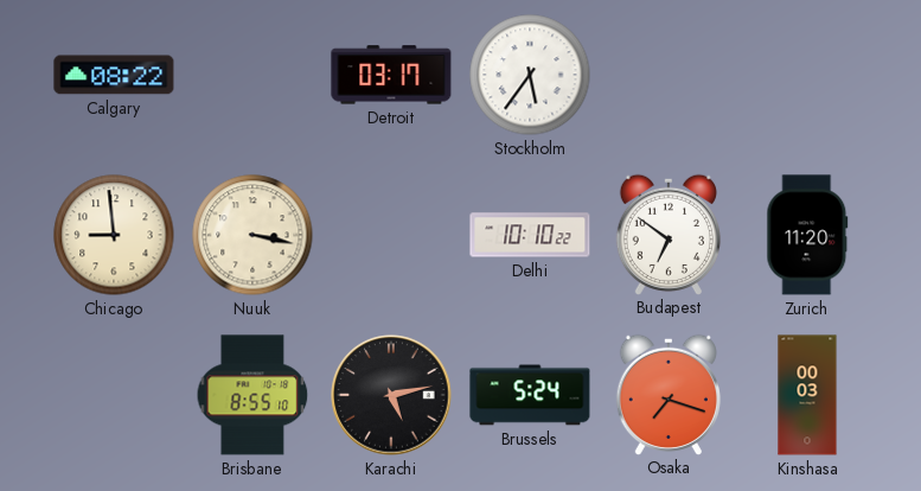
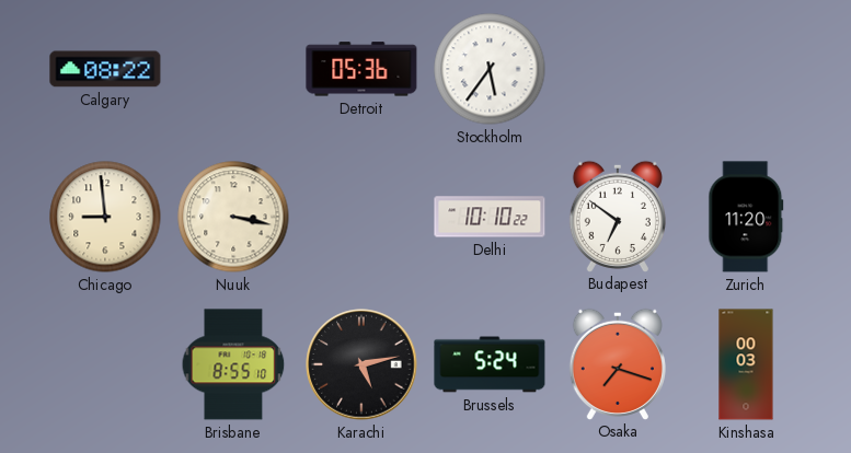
Detroit: 03:17 -> 05:36 (361, 69)
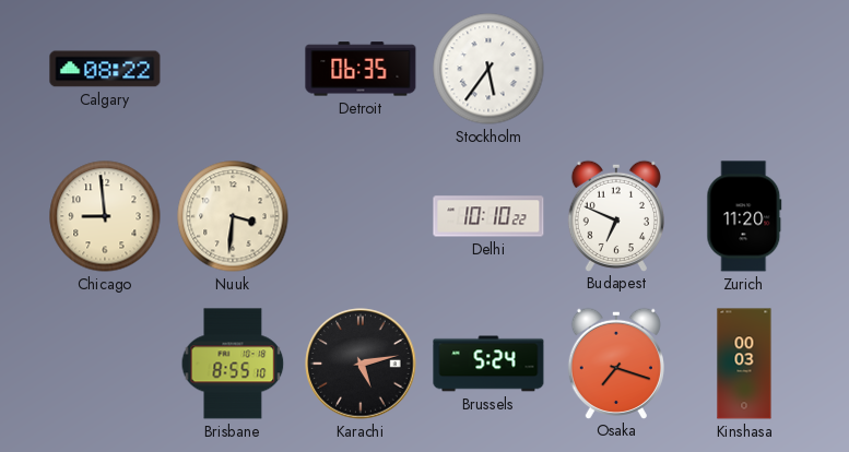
Detroit: 05:36 -> 06:35 (361, 69)
Nuuk: 3:17 -> 3:31 (233, 216)
Budapest: 6:51 -> 6:49 (616, 215)
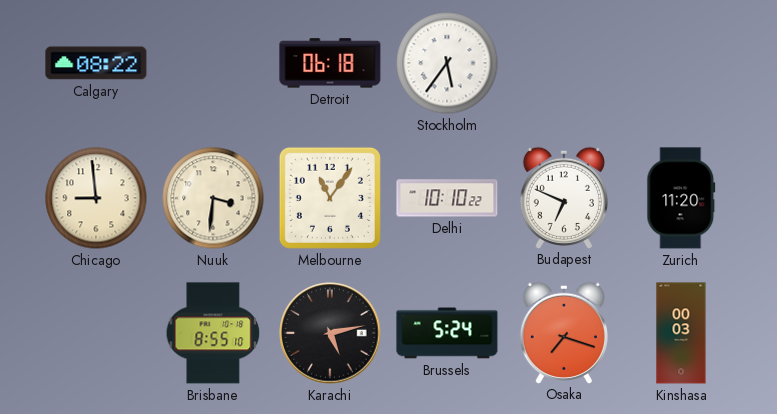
Detroit: 06:35 -> 06:18 (330, 63)
Melbourne: none -> 11:06 (330, 198)
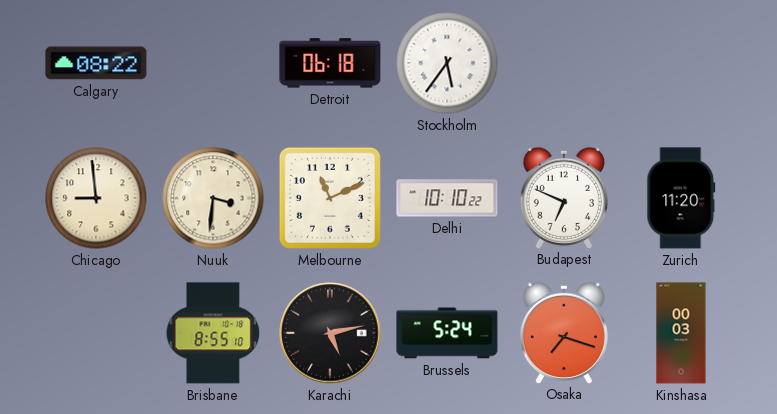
Melbourne: 11:06 -> 11:11 (330, 198)
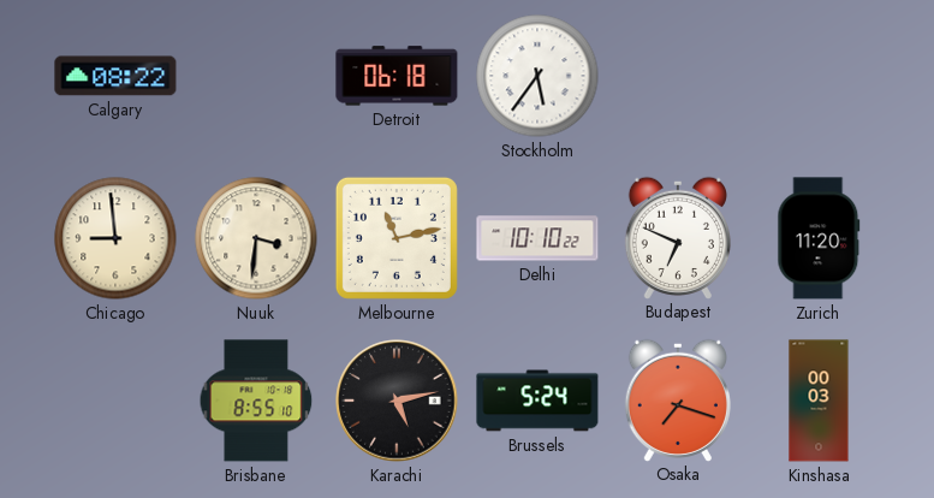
Melbourne: 11:11 -> 11:13 (397, 238)
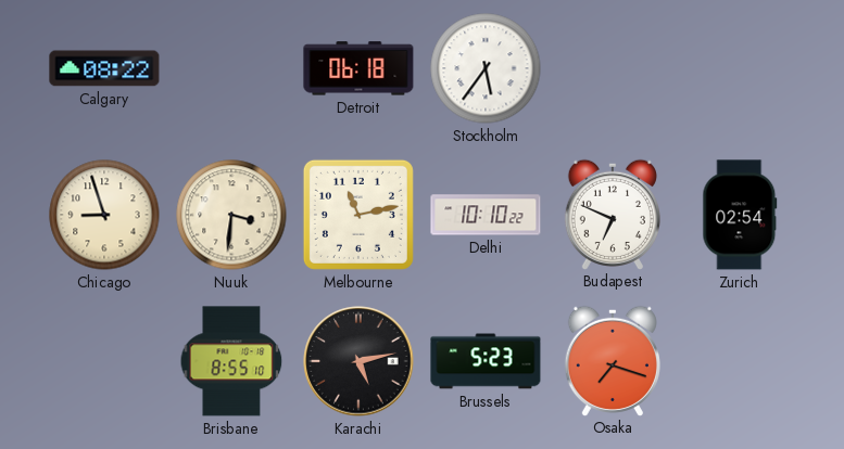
Chicago: 8:59 -> 8:57 (104, 215)
Zurich: 11:20 -> 02:54 (740, 215)
Brussels: 5:24 -> 5:23 (486, 361)
Kinshasa: 00:03 -> none (819, 401)
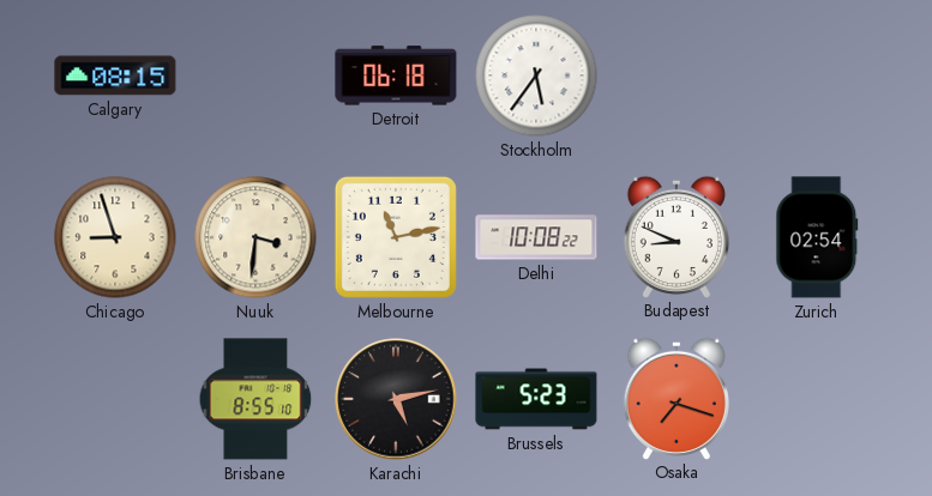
Calgary: 08:22 -> 08:15 (115, 75)
Delhi: 10:10 -> 10:08 (536, 237)
Budapest: 6:49 -> 8:49 (677, 236)
